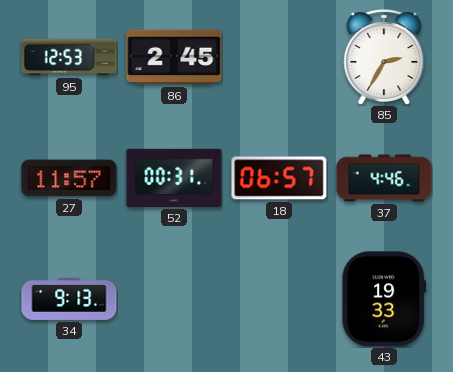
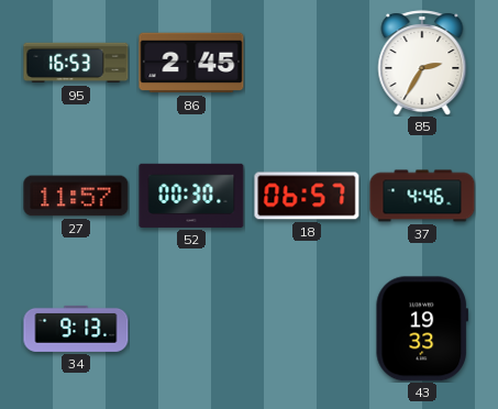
95: 12:53 -> 16:53 (76, 63)
52: 00:31 -> 00:30 (191, 196)
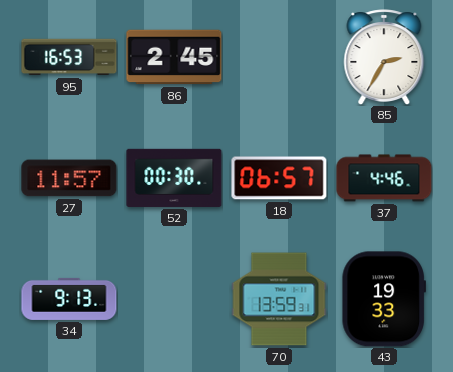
70: none -> 13:59 (279, 299)
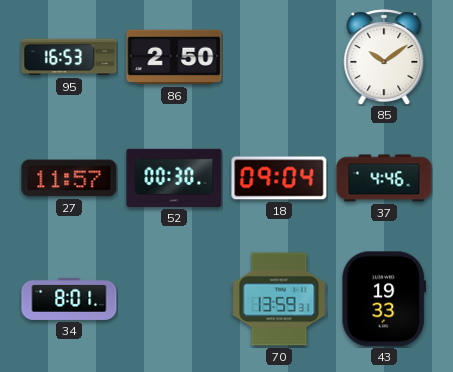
86: 2:45 -> 2:50 (174, 57)
85: 2:35 -> 10:09 (384, 57)
18: 06:57 -> 09:04 (279, 178)
34: 9:13 -> 8:01 (69, 299)
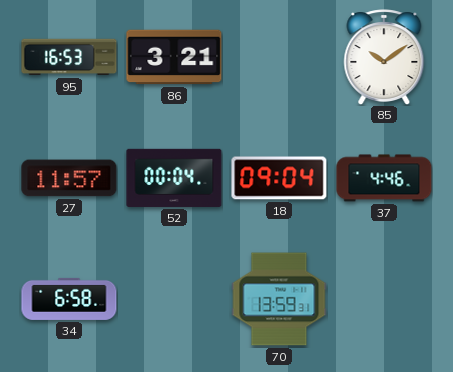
86: 2:50 -> 3:21 (174, 57)
52: 00:30 -> 00:04 (174, 178)
34: 8:01 -> 6:58 (69, 299)
43: 19:33 -> none (383, 299)
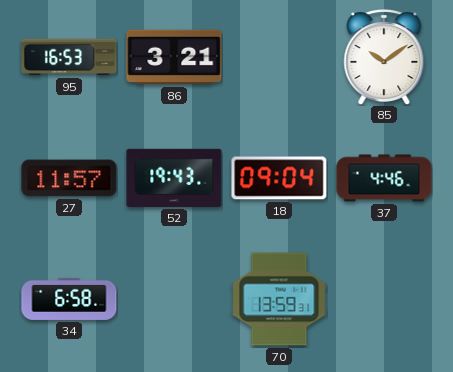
52: 00:04 -> 19:43 (174, 178)
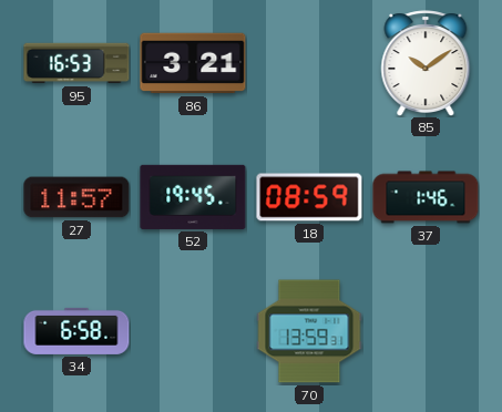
52: 19:43 -> 19:45 (193, 197)
18: 09:04 -> 08:59 (309, 197)
37: 4:46 -> 1:46 (426, 197)
